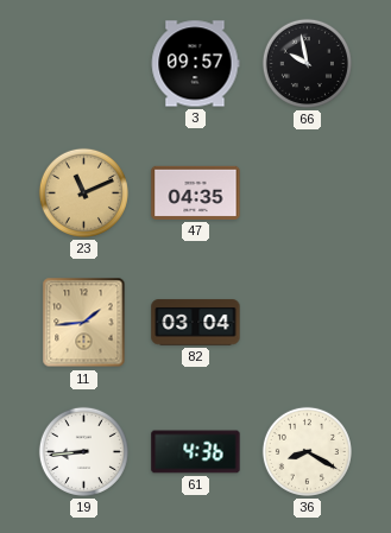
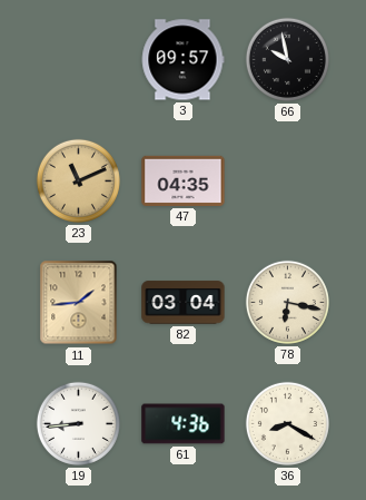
78: none -> 6:17 (287, 302)
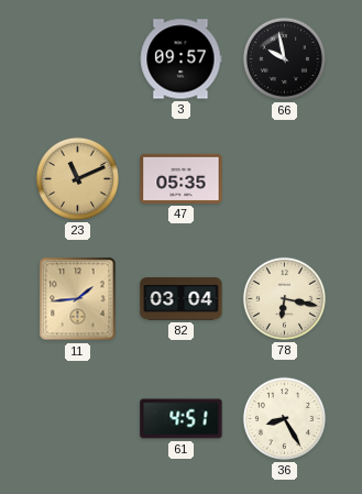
47: 04:35 -> 05:35 (182, 178)
19: 8:44 -> none (78, 423)
61: 4:36 -> 4:51 (182, 419)
36: 8:20 -> 8:25 (284, 418)
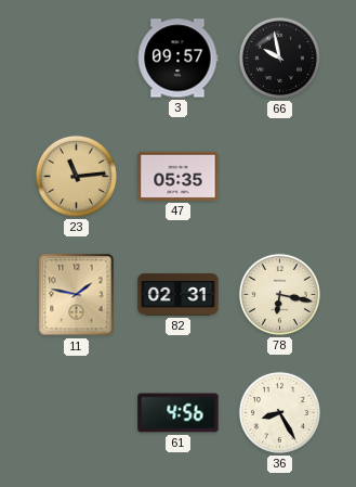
23: 11:11 -> 11:14 (76, 176)
11: 1:44 -> 1:47 (77, 295)
82: 03:04 -> 02:31 (179, 295)
61: 4:51 -> 4:56 (179, 413)
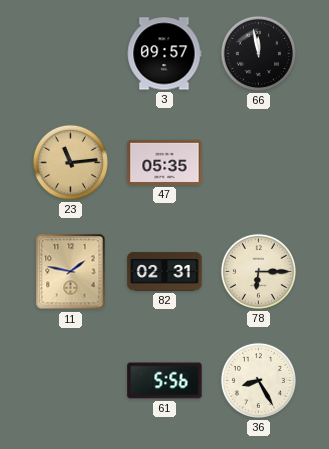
66: 9:58 -> 11:58 (258, 53)
78: 6:17 -> 6:15 (258, 271)
61: 4:56 -> 5:56 (165, 381)
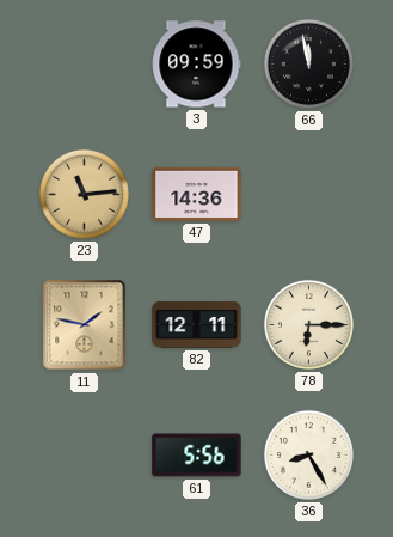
3: 09:57 -> 09:59 (196, 65)
47: 05:35 -> 14:36 (197, 194)
82: 02:31 -> 12:11 (197, 325)
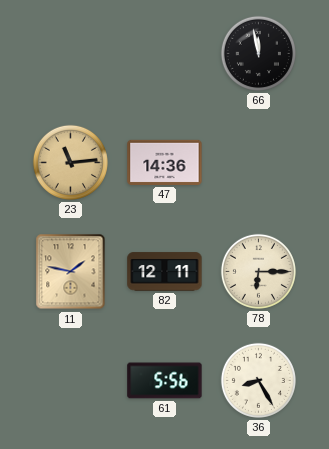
3: 09:59 -> none (196, 65)
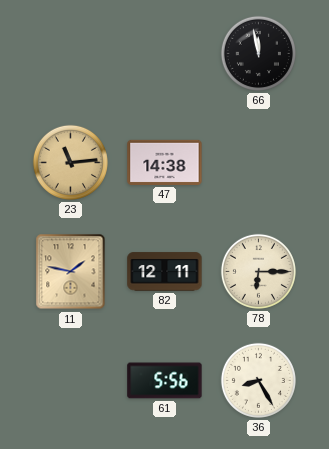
47: 14:36 -> 14:38 (165, 162)
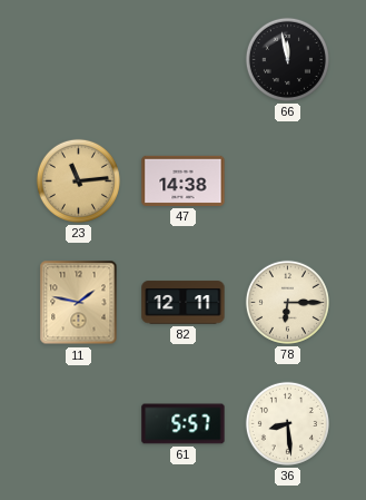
61: 5:56 -> 5:57 (184, 424)
36: 8:25 -> 8:29 (287, 423)
